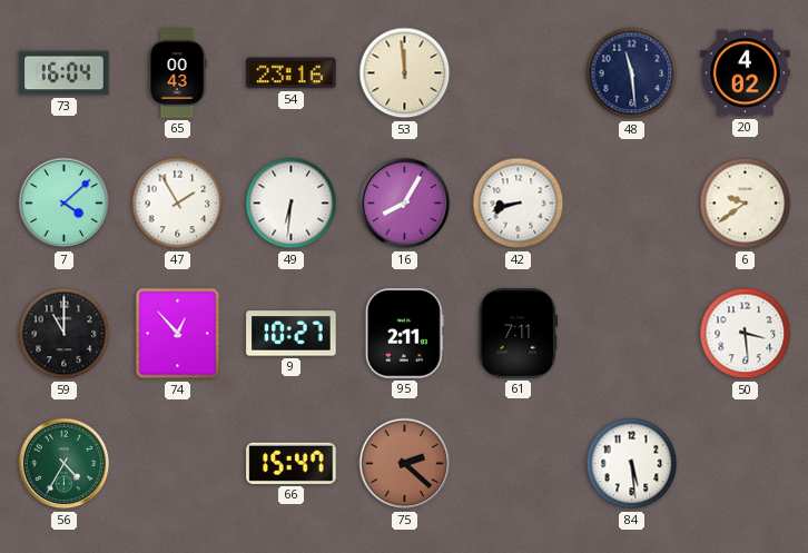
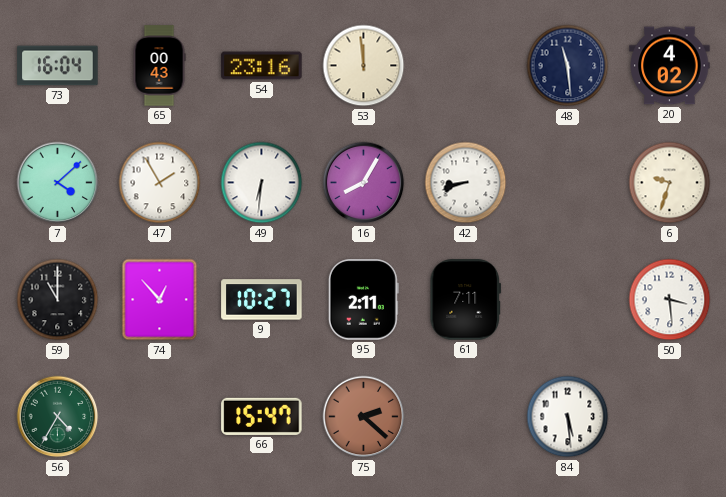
6: 9:39 -> 9:33 (670, 183)
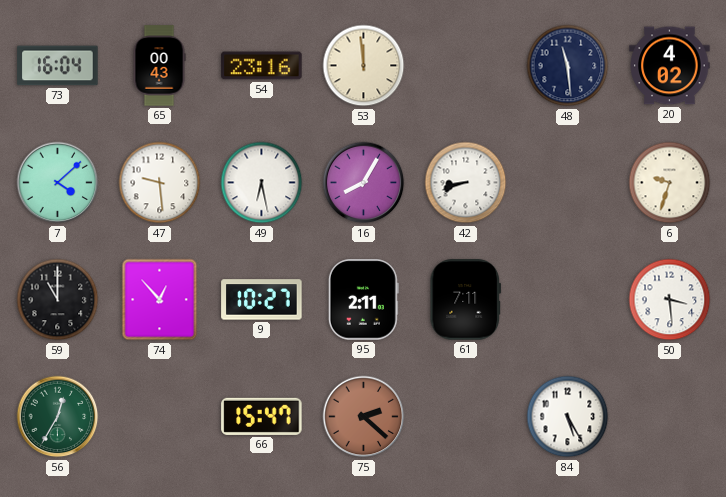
47: 1:55 -> 9:29 (160, 183)
49: 6:31 -> 6:28 (262, 183)
56: 4:35 -> 12:35 (58, 417)
84: 5:29 -> 5:25 (568, 417)
